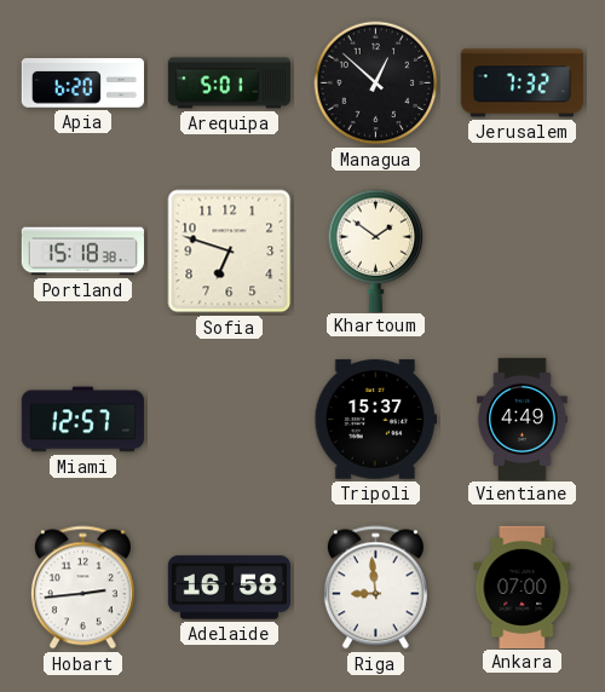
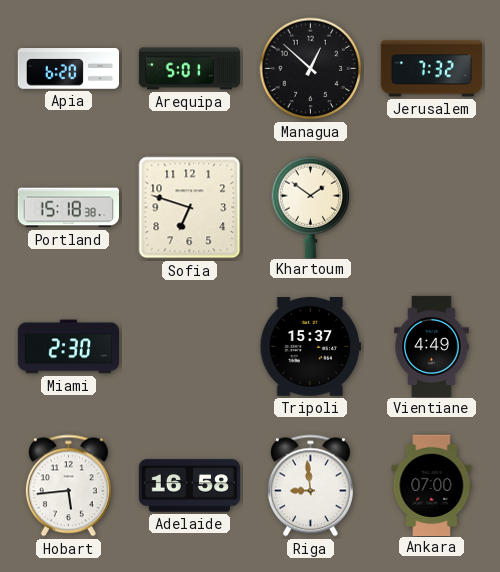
Miami: 12:57 -> 2:30 (68, 347)
Hobart: 2:44 -> 5:44 (68, 486)
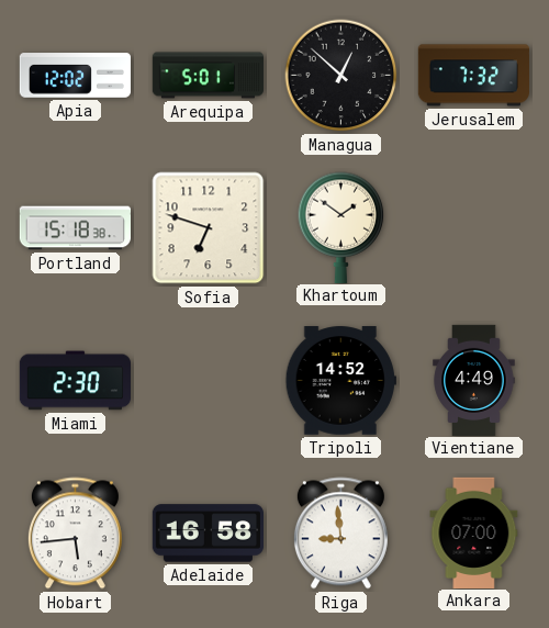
Apia: 6:20 -> 12:02 (75, 76)
Tripoli: 15:37 -> 14:52 (340, 381)
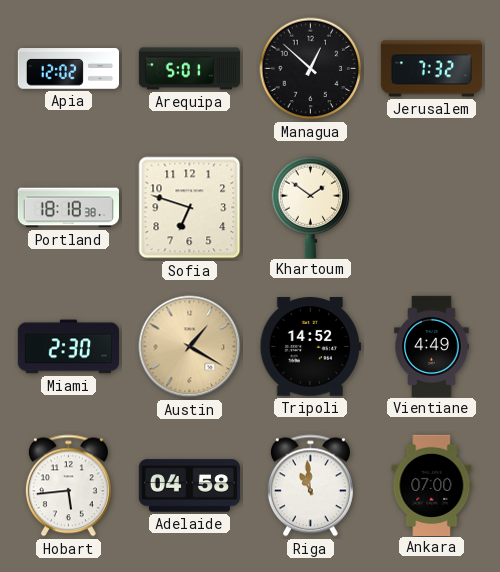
Portland: 15:18 -> 18:18 (68, 208)
Austin: none -> 1:20 (190, 347)
Adelaide: 16:58 -> 04:58 (189, 486)
Riga: 8:59 -> 10:59 (310, 486)
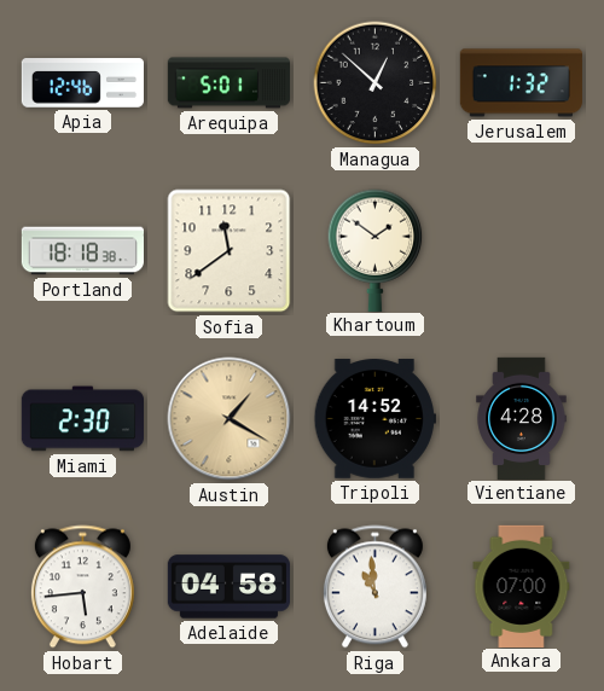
Apia: 12:02 -> 12:46 (82, 83)
Jerusalem: 7:32 -> 1:32 (521, 83)
Sofia: 6:48 -> 11:39 (230, 251)
Vientiane: 4:49 -> 4:28 (522, 418)
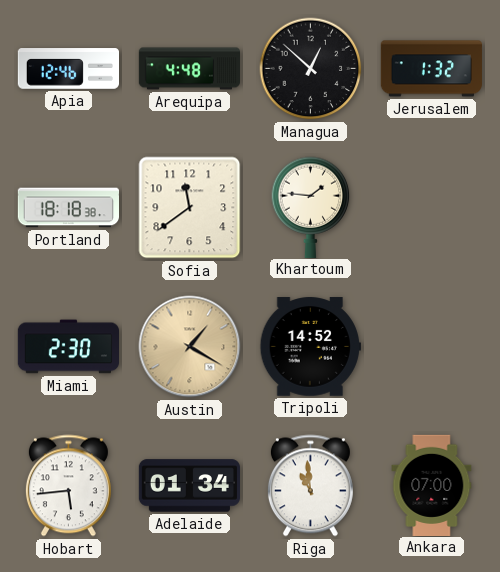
Arequipa: 5:01 -> 4:48 (189, 69)
Khartoum: 1:51 -> 1:46 (311, 207)
Vientiane: 4:28 -> none (522, 418)
Adelaide: 04:58 -> 01:34 (189, 486)
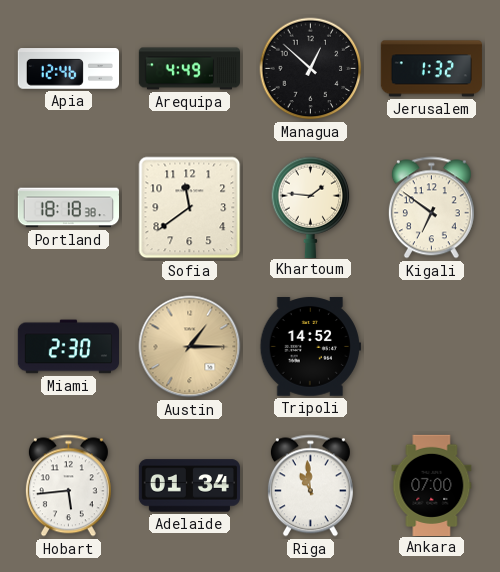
Arequipa: 4:48 -> 4:49 (189, 69)
Kigali: none -> 6:51 (431, 208)
Austin: 1:20 -> 1:15 (190, 347)
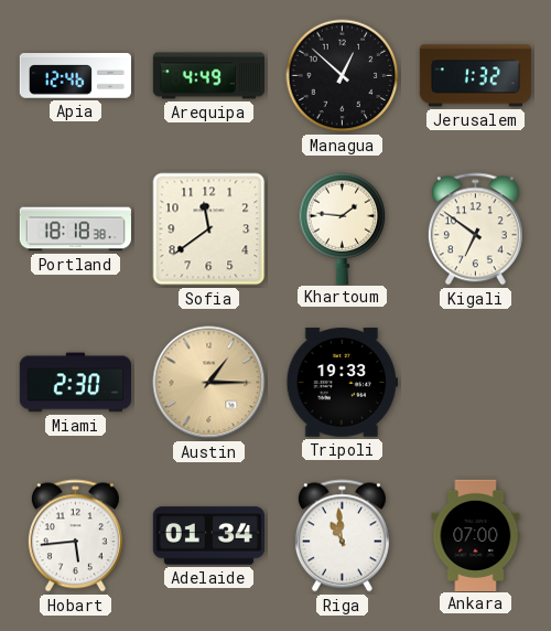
Tripoli: 14:52 -> 19:33 (342, 383)
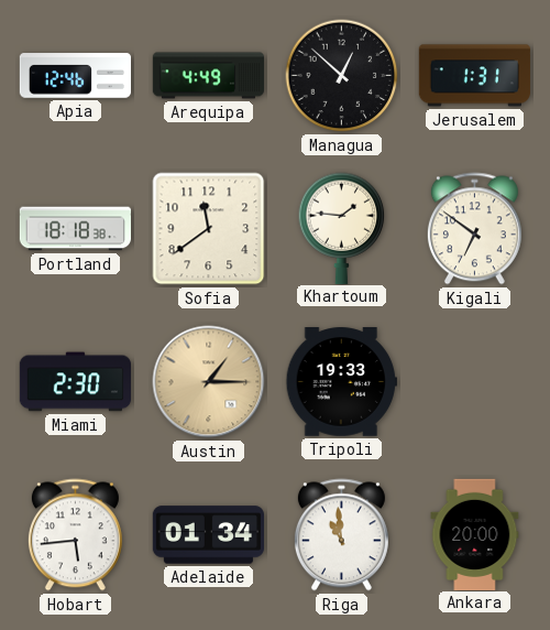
Jerusalem: 1:32 -> 1:31 (474, 76)
Ankara: 07:00 -> 20:00 (475, 534)
